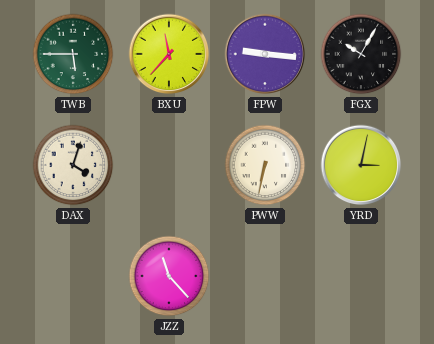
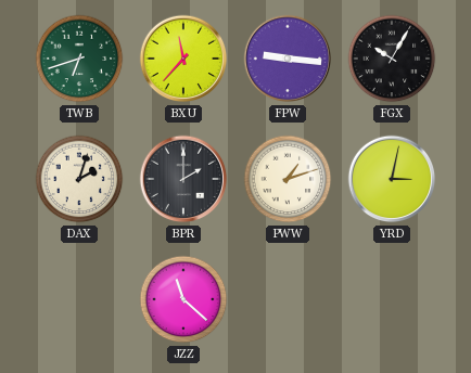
TWB: 5:45 -> 6:42 (79, 59)
DAX: 4:03 -> 2:03 (79, 179)
BPR: none -> 2:00 (183, 179)
PWW: 6:32 -> 1:12 (288, 179)
JZZ: 11:23 -> 11:22 (183, 299)
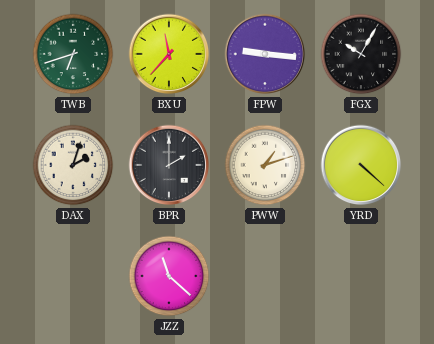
YRD: 3:02 -> 4:22 (361, 165)
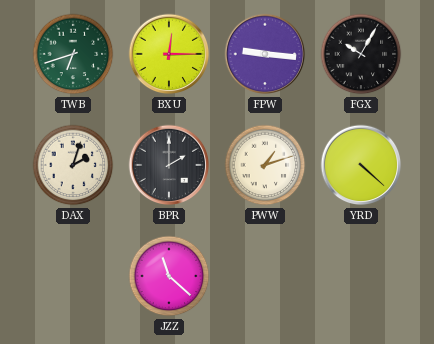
BXU: 11:37 -> 12:15 (169, 54)
